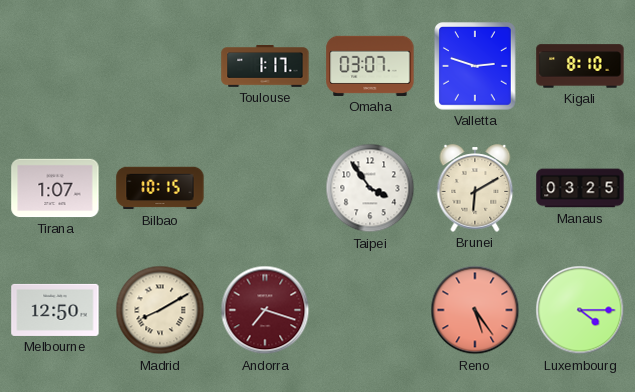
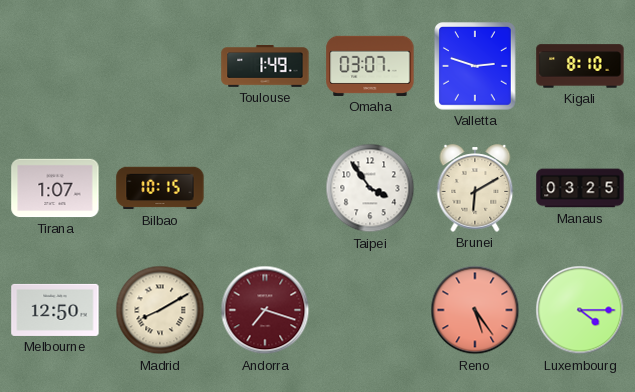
Toulouse: 1:17 -> 1:49 (265, 67)
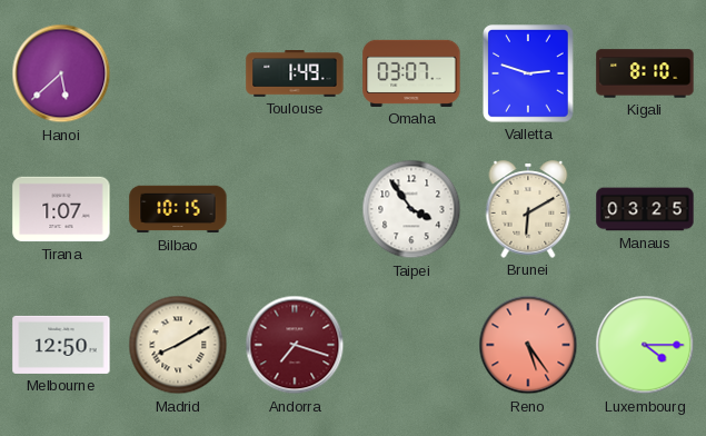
Hanoi: none -> 5:38 (61, 73)
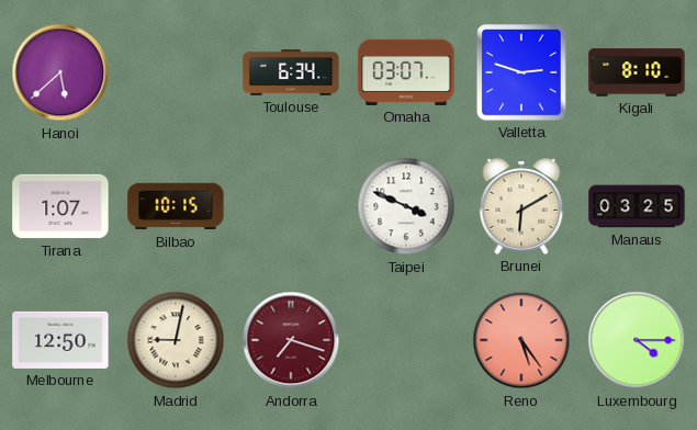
Toulouse: 1:49 -> 6:34 (291, 73)
Taipei: 3:54 -> 3:49 (406, 206)
Madrid: 8:10 -> 9:02 (176, 340)
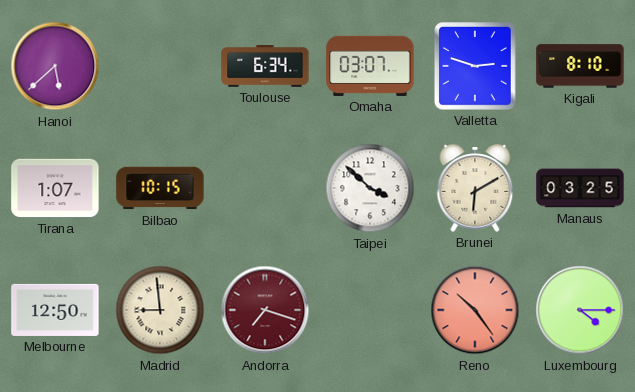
Taipei: 3:49 -> 3:52 (370, 188)
Madrid: 9:02 -> 8:59 (160, 310)
Reno: 5:24 -> 10:24 (475, 310)
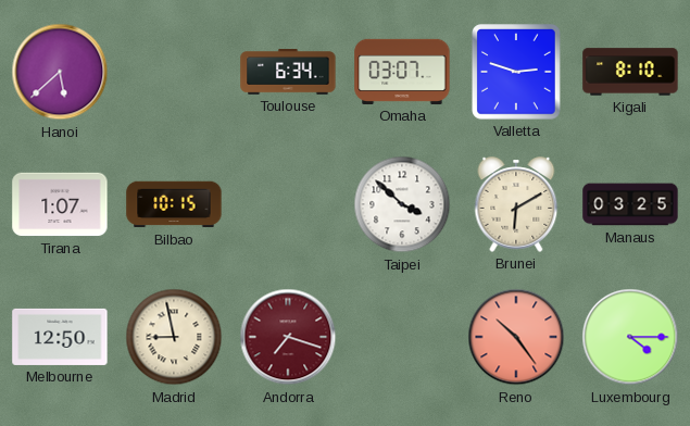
Madrid: 8:59 -> 8:58 (174, 337)
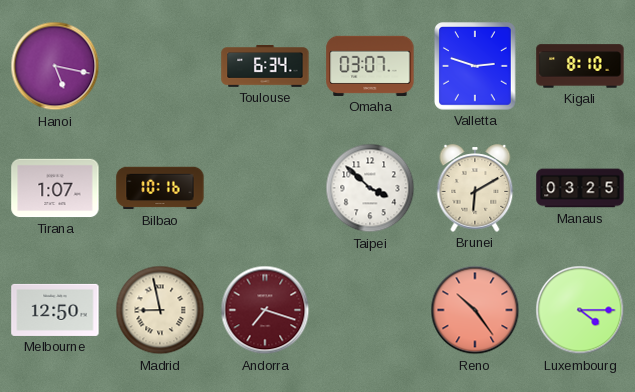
Hanoi: 5:38 -> 5:17 (55, 66)
Bilbao: 10:15 -> 10:16 (160, 188)
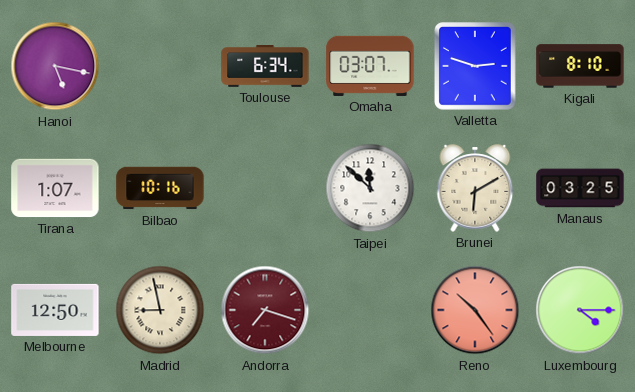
Taipei: 3:52 -> 11:52 (370, 188)
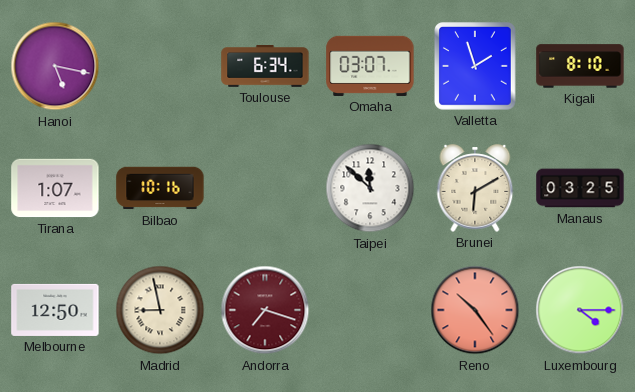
Valletta: 2:48 -> 1:57 (476, 67)
